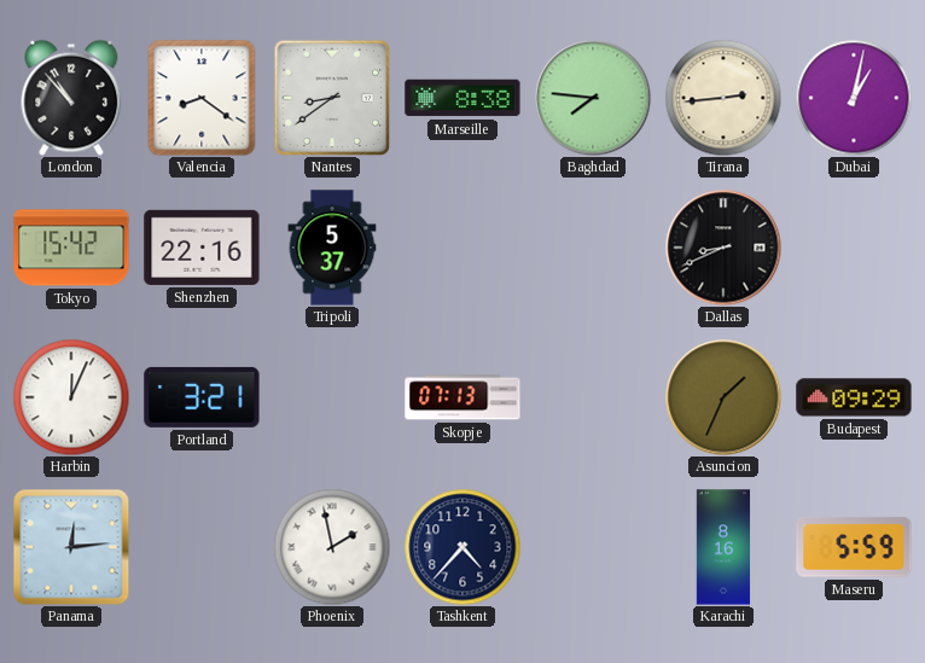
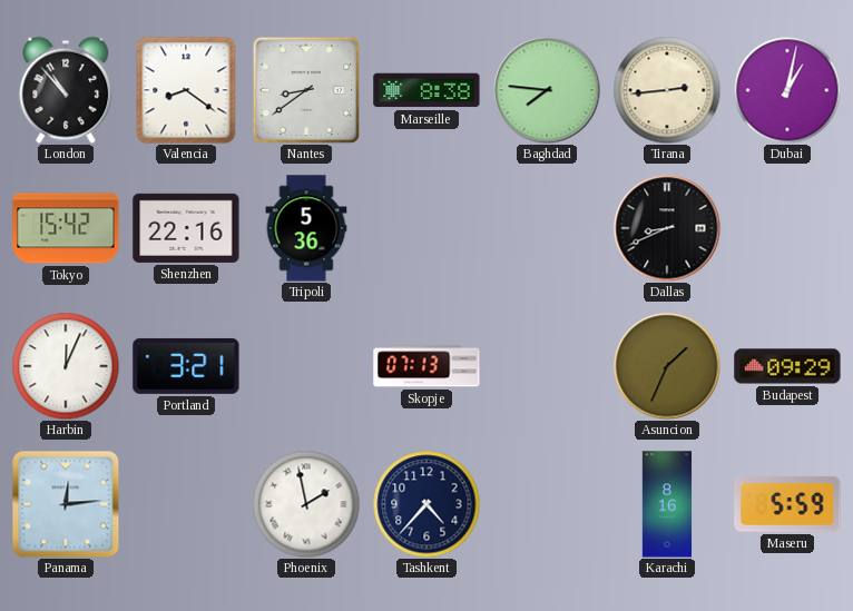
Tripoli: 5:37 -> 5:36 (306, 228)
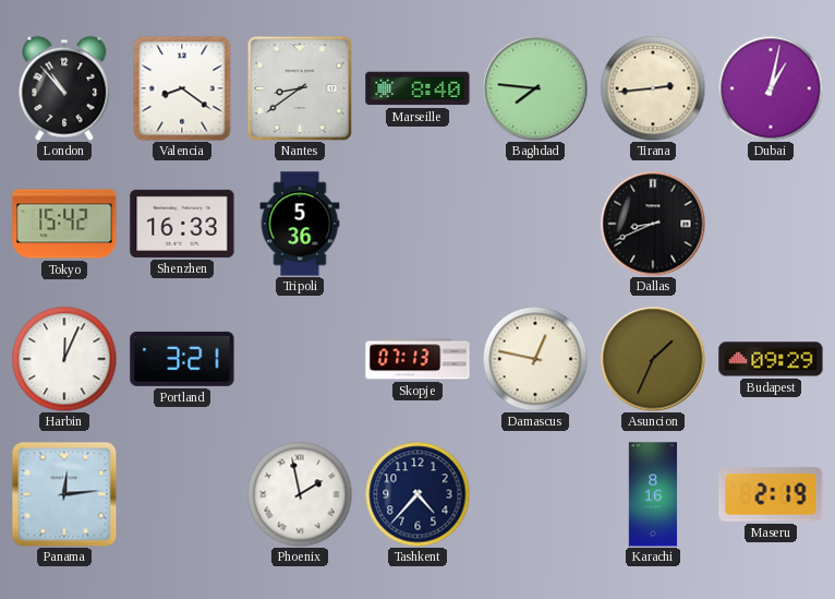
Marseille: 8:38 -> 8:40 (417, 88)
Shenzhen: 22:16 -> 16:33 (182, 224)
Damascus: none -> 12:47 (535, 359)
Maseru: 5:59 -> 2:19 (771, 494)
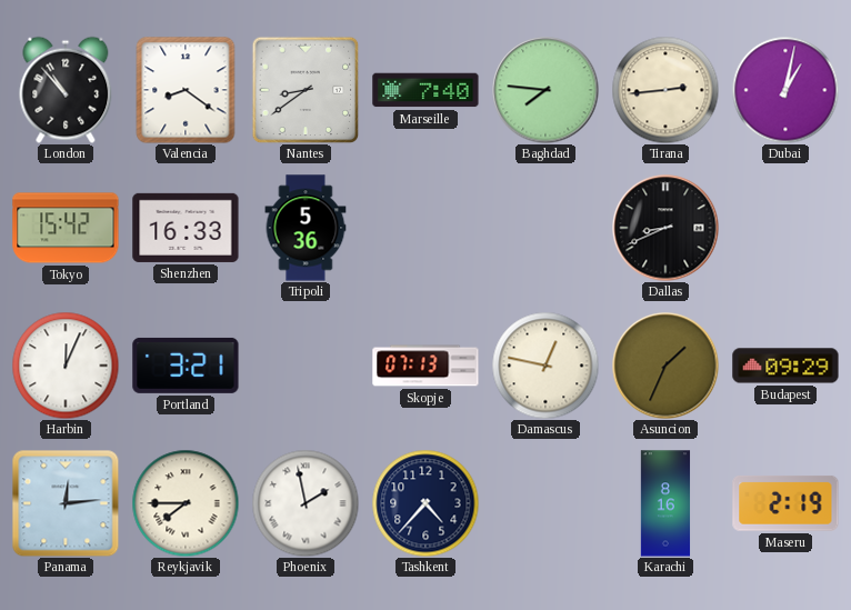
Marseille: 8:40 -> 7:40 (425, 90)
Reykjavik: none -> 7:45 (186, 503)
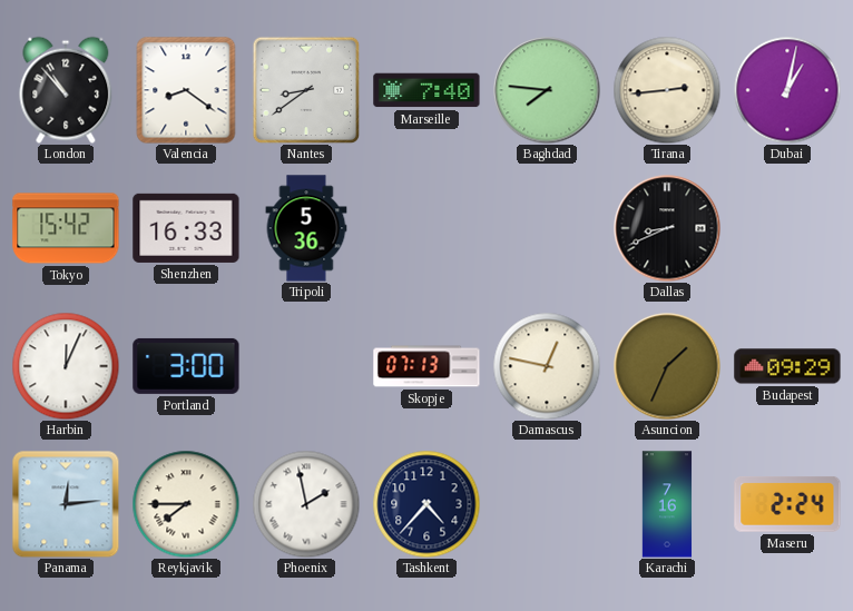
Portland: 3:21 -> 3:00 (186, 366)
Karachi: 8:16 -> 7:16 (667, 504)
Maseru: 2:19 -> 2:24 (787, 504)
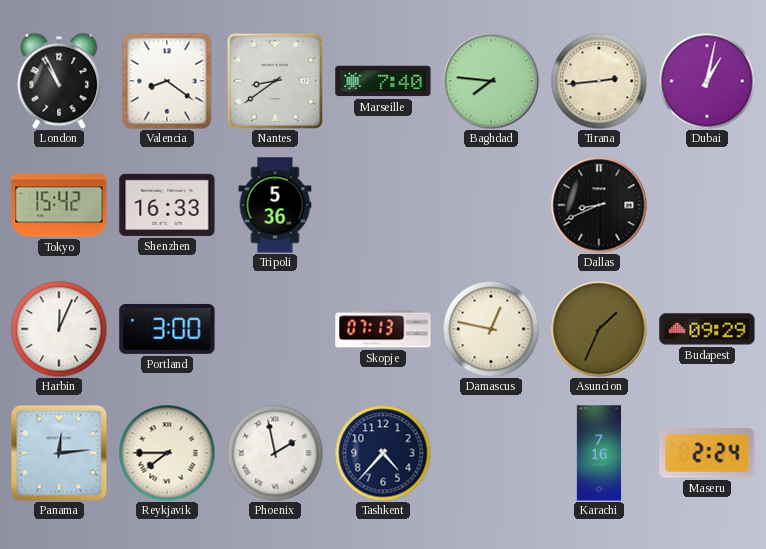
London: 10:53 -> 10:56 (59, 81)
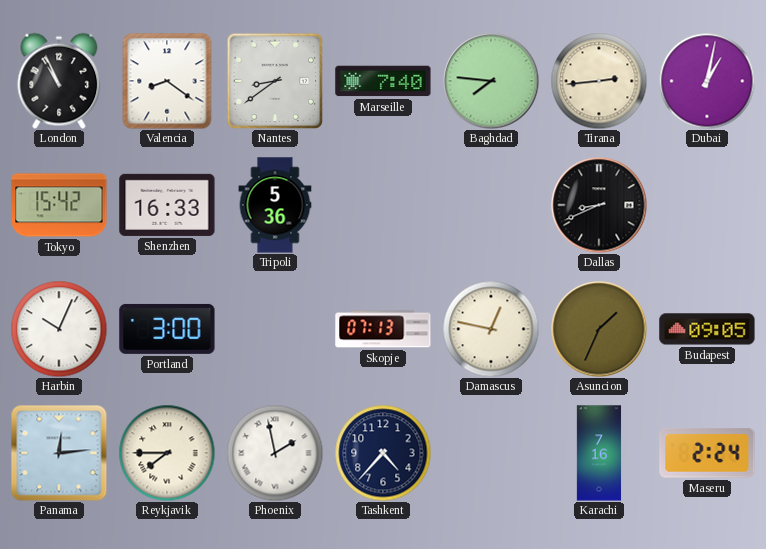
Harbin: 12:04 -> 10:04 (59, 329)
Budapest: 09:29 -> 09:05 (707, 329)
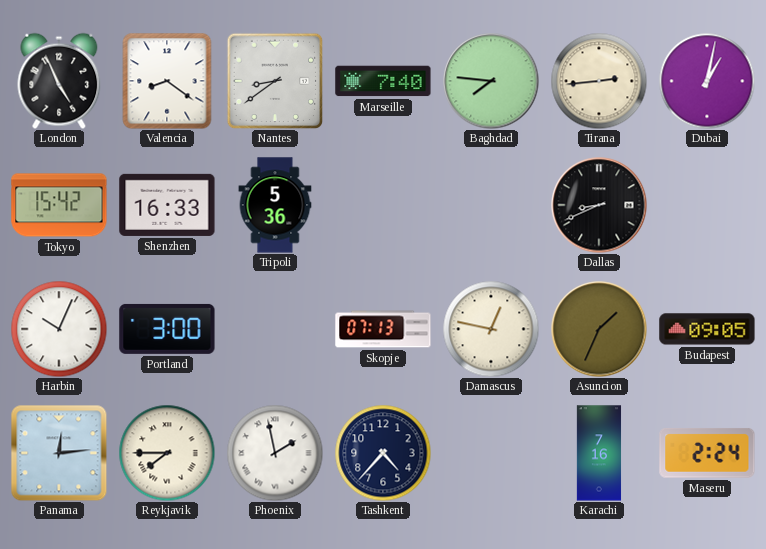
London: 10:56 -> 4:56 (59, 81)
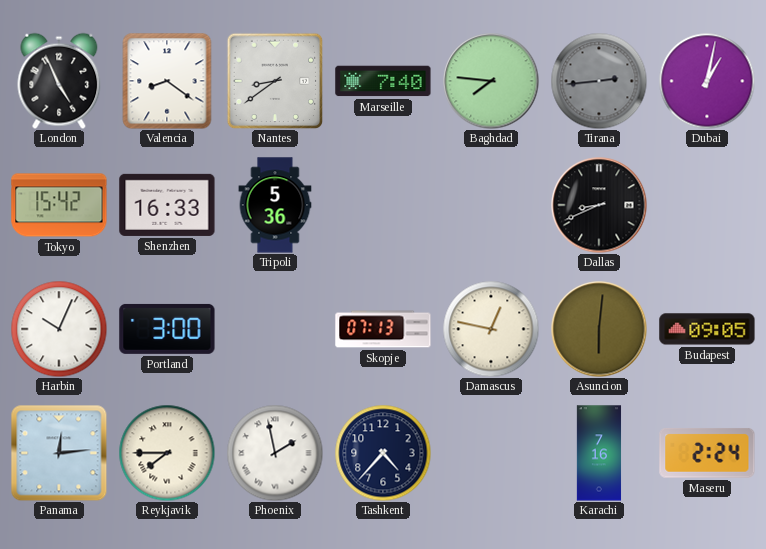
Tirana dial: cream -> grey (599, 81)
Asuncion: 1:34 -> 6:01 (599, 329)
